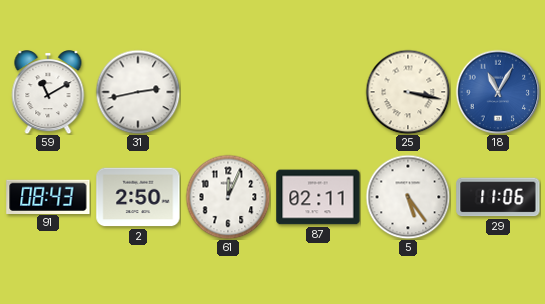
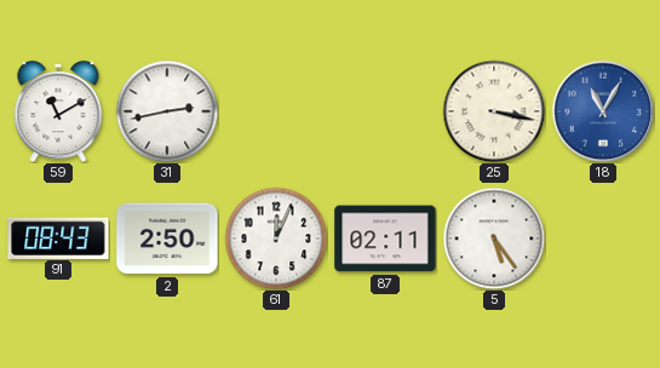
29: 11:06 -> none (498, 197)
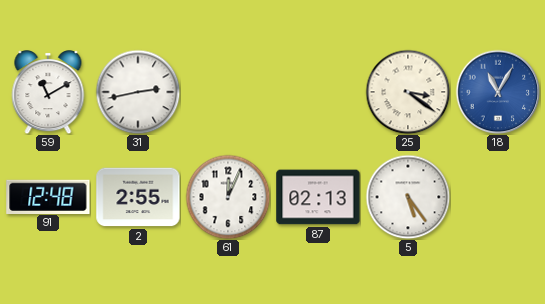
25: 3:17 -> 3:21 (408, 92)
91: 08:43 -> 12:48 (48, 196)
2: 2:50 -> 2:55 (138, 197)
87: 02:11 -> 02:13 (318, 197)
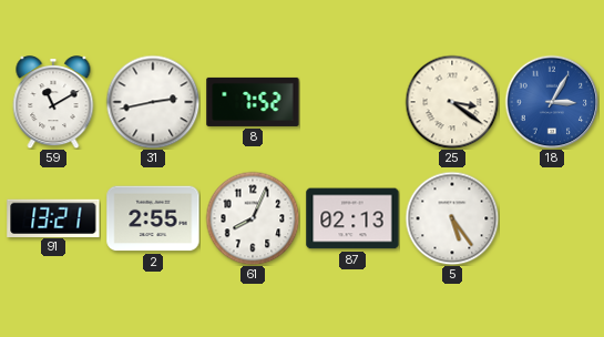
8: none -> 7:52 (253, 102)
18: 11:05 -> 3:05 (552, 102)
91: 12:48 -> 13:21 (53, 217)
61: 12:04 -> 8:04 (253, 218)
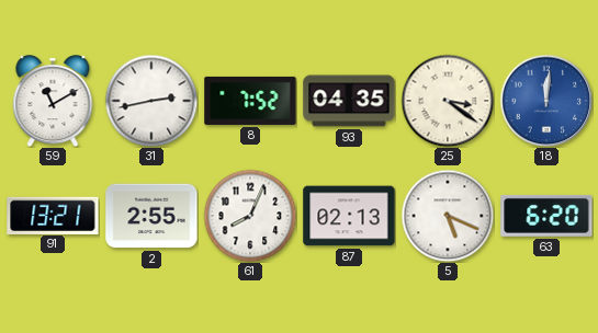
93: none -> 04:35 (349, 101)
18: 3:05 -> 12:01 (546, 101)
5: 5:24 -> 5:19 (448, 216)
63: none -> 6:20 (546, 216)
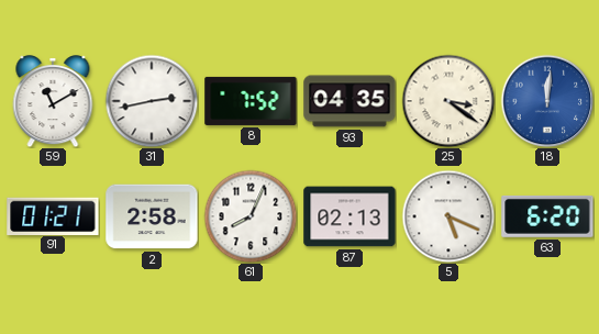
91: 13:21 -> 01:21 (53, 215)
2: 2:55 -> 2:58 (152, 216)
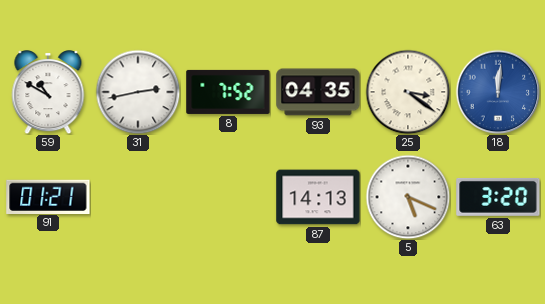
59: 11:10 -> 10:50 (48, 92)
2: 2:58 -> none (152, 216)
61: 8:04 -> none (251, 216)
87: 02:13 -> 14:13 (318, 197)
63: 6:20 -> 3:20 (498, 197)
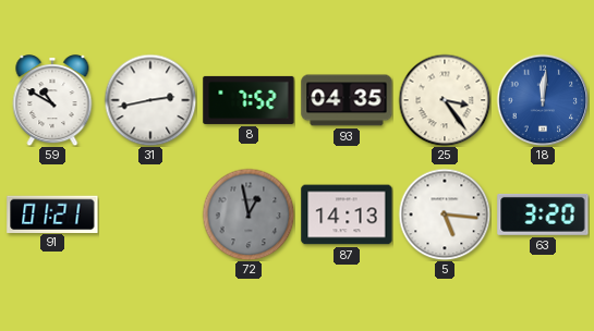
25: 3:21 -> 3:24 (445, 100)
72: none -> 12:58 (248, 214)
5: 5:19 -> 5:16 (445, 214)
